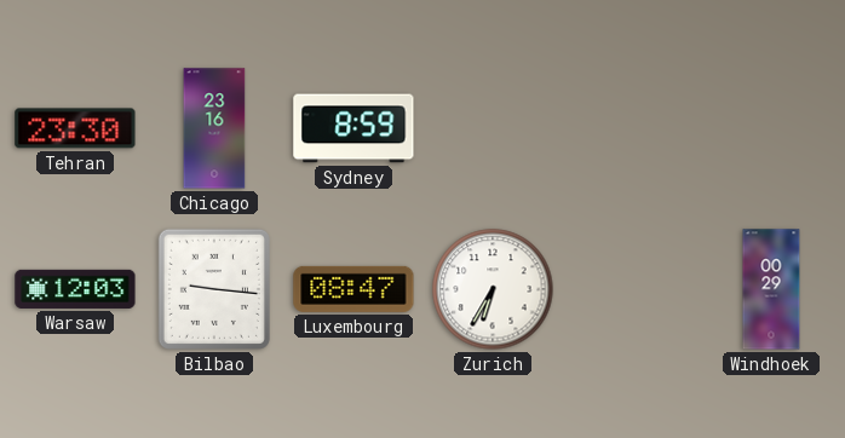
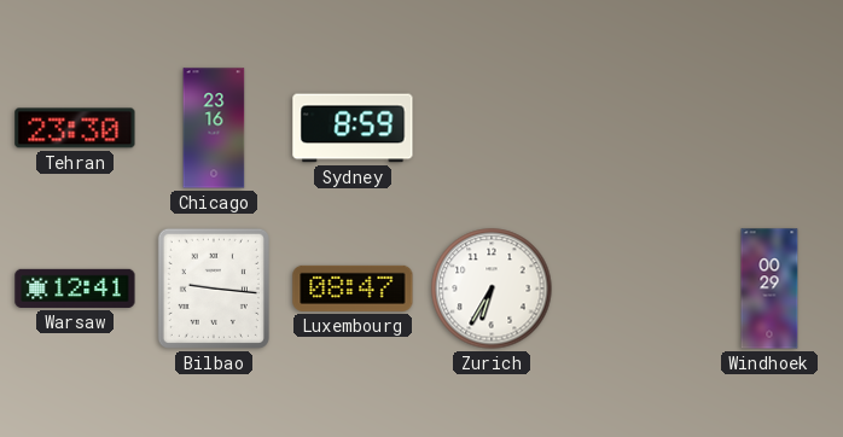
Warsaw: 12:03 -> 12:41 (75, 289)
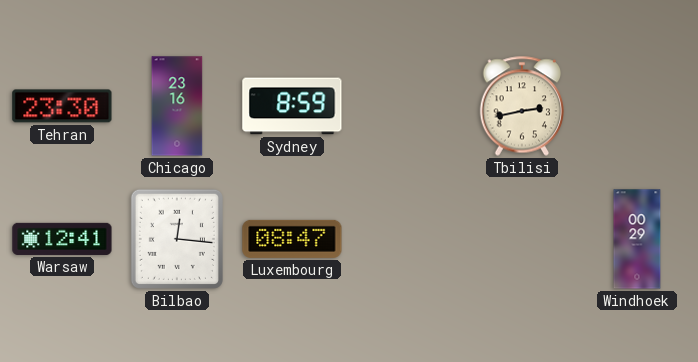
Tbilisi: none -> 2:43 (522, 106)
Bilbao: 9:16 -> 12:16 (177, 239)
Zurich: 6:35 -> none (492, 289)
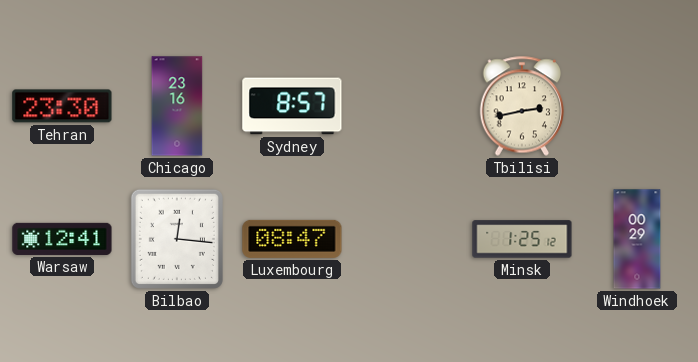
Sydney: 8:59 -> 8:57 (292, 106)
Minsk: none -> 1:25 (522, 239)
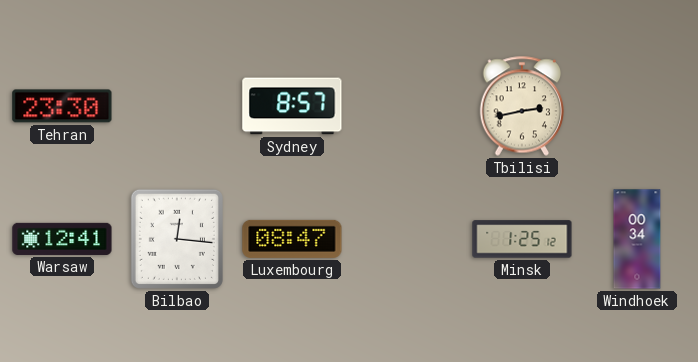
Chicago: 23:16 -> none (177, 106)
Windhoek: 00:29 -> 00:34 (637, 239)
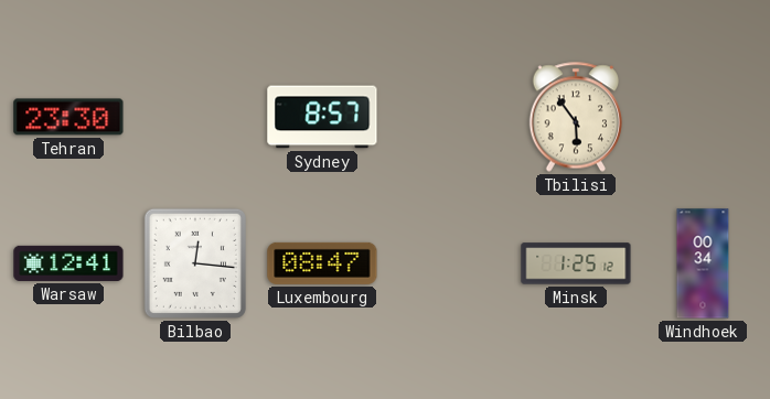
Tbilisi: 2:43 -> 5:54 (576, 117)
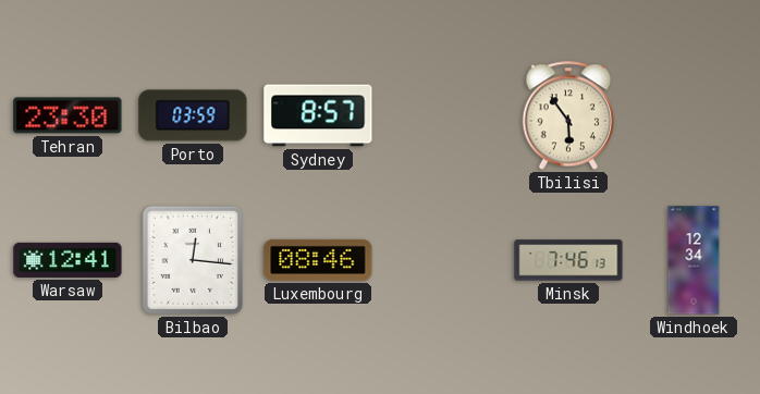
Porto: none -> 03:59 (193, 115)
Luxembourg: 08:47 -> 08:46 (318, 260)
Minsk: 1:25 -> 7:46 (568, 260)
Windhoek: 00:34 -> 12:34 (694, 260)
